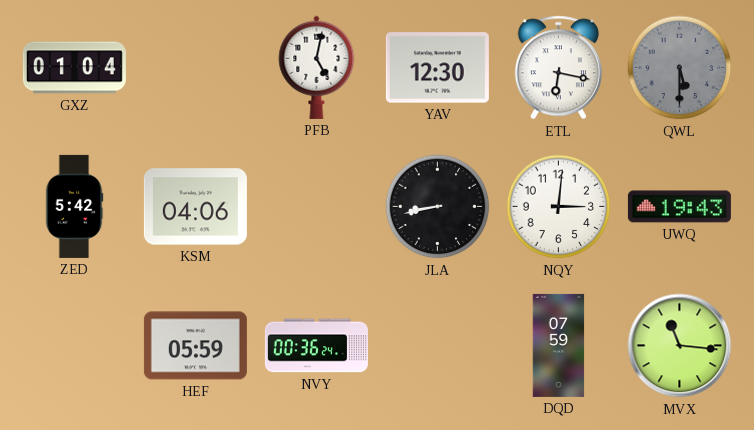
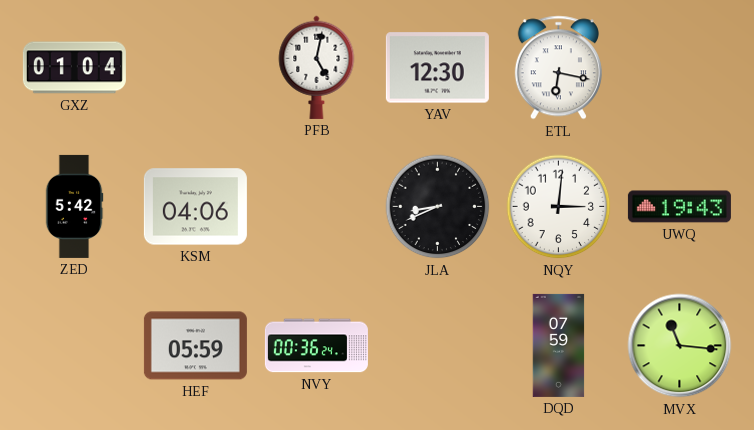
QWL: 5:30 -> none (680, 68)
JLA: 8:43 -> 8:41 (438, 207)
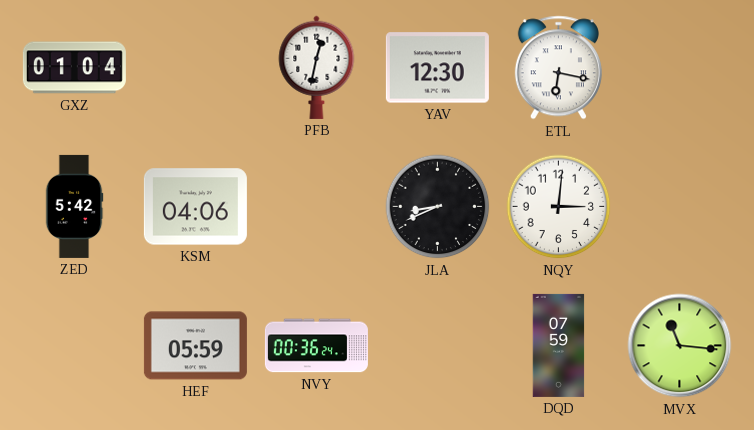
PFB: 5:02 -> 12:32 (317, 67)
UWQ: 19:43 -> none (679, 207)
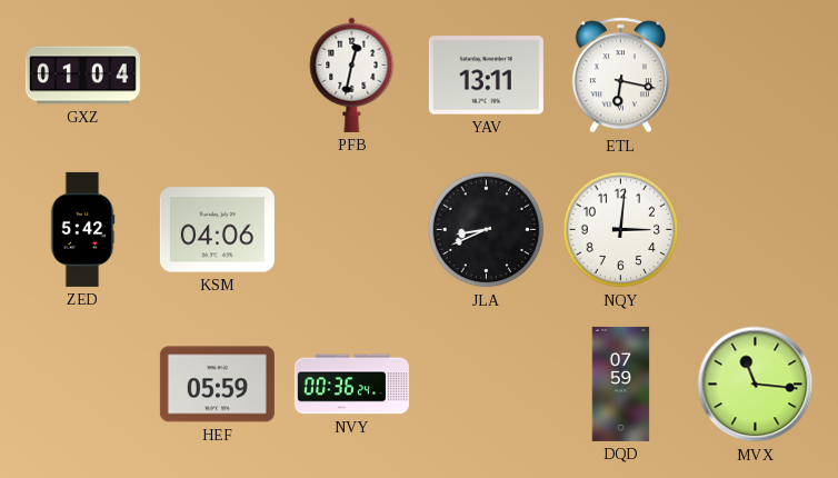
YAV: 12:30 -> 13:11 (486, 76)
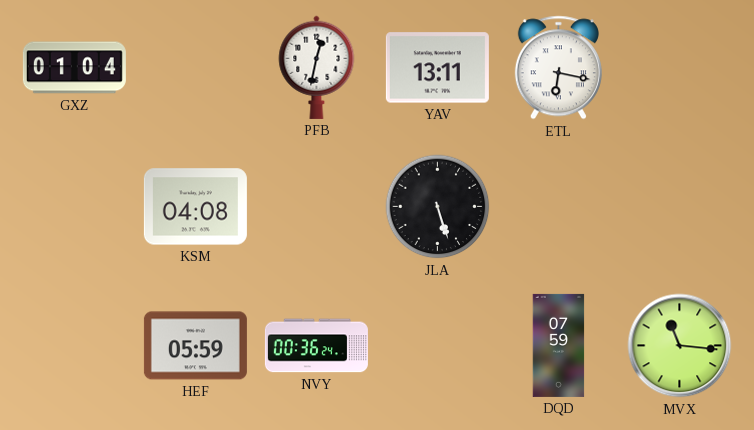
ZED: 5:42 -> none (82, 229)
KSM: 04:06 -> 04:08 (195, 207)
JLA: 8:41 -> 5:27 (438, 207)
NQY: 3:01 -> none (621, 230)
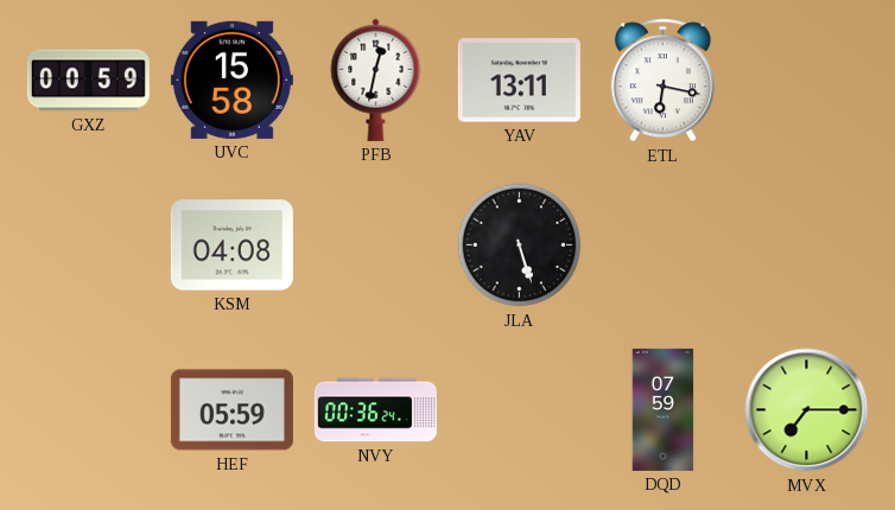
GXZ: 01:04 -> 00:59 (88, 81)
UVC: none -> 15:58 (231, 79)
MVX: 11:16 -> 7:15 (807, 410)
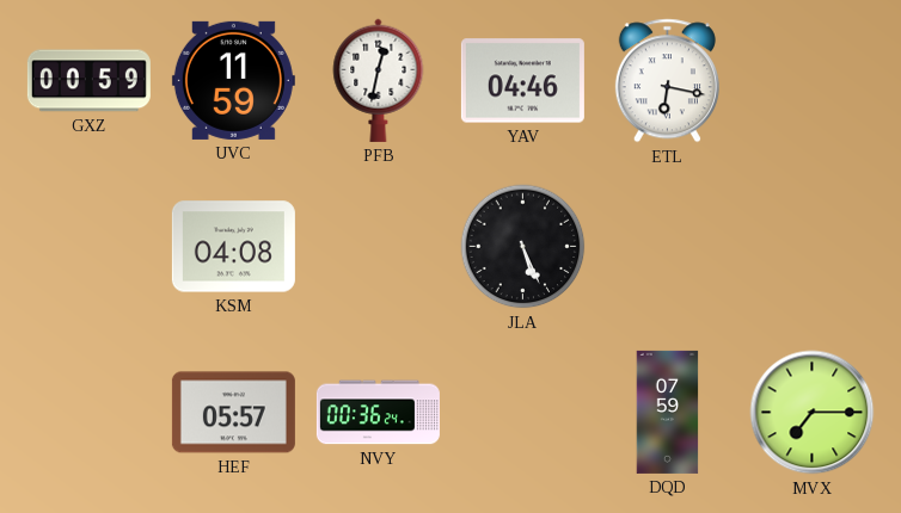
UVC: 15:58 -> 11:59 (233, 80)
YAV: 13:11 -> 04:46 (522, 81)
JLA: 5:27 -> 5:26 (523, 247)
HEF: 05:59 -> 05:57 (233, 413)
